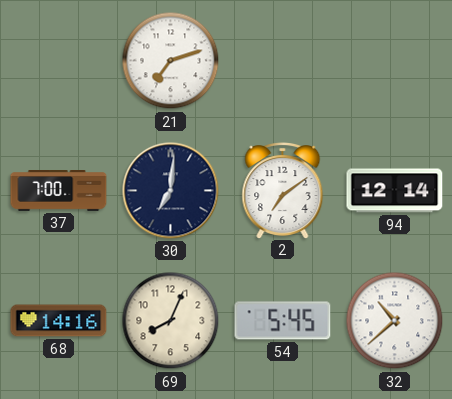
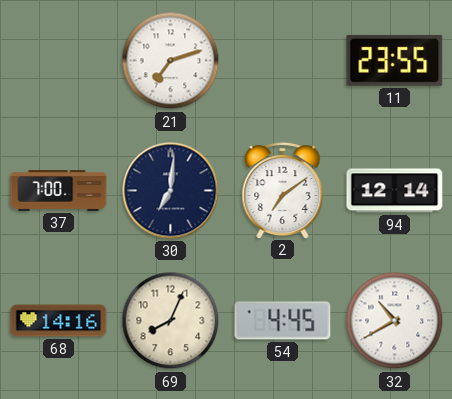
11: none -> 23:55 (395, 60)
54: 5:45 -> 4:45 (283, 321)
32: 10:38 -> 10:40 (395, 321)
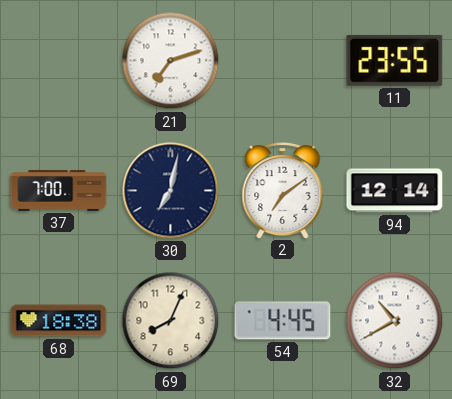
30: 7:01 -> 7:02 (171, 191)
68: 14:16 -> 18:38 (59, 321)
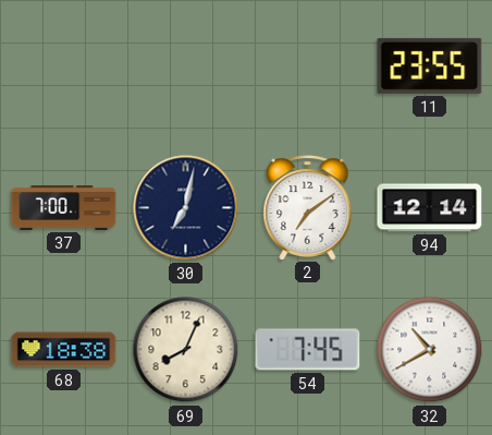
21: 7:12 -> none (171, 61)
54: 4:45 -> 7:45 (308, 350)
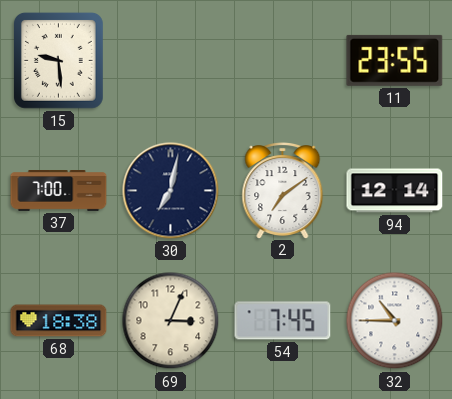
15: none -> 9:29 (58, 60)
69: 8:04 -> 3:04 (171, 321)
32: 10:40 -> 10:45 (395, 321)
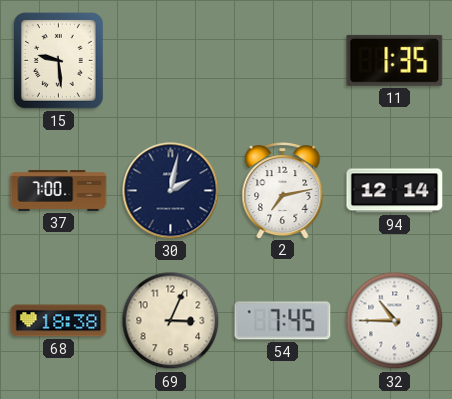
11: 23:55 -> 1:35 (395, 60)
30: 7:02 -> 2:02 (171, 191)
2: 7:09 -> 7:13 (283, 191)
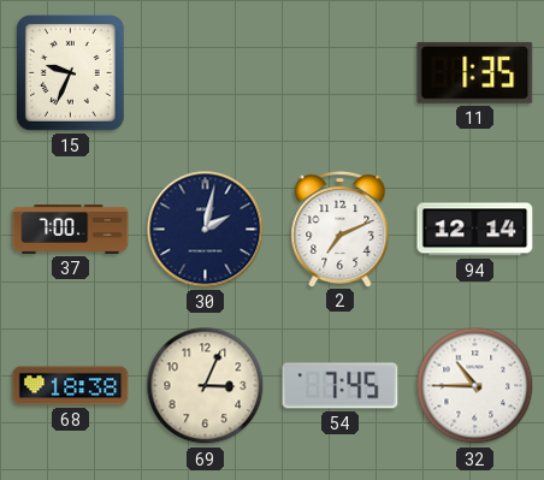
15: 9:29 -> 9:34 (70, 72)
2: 7:13 -> 7:11 (341, 230)
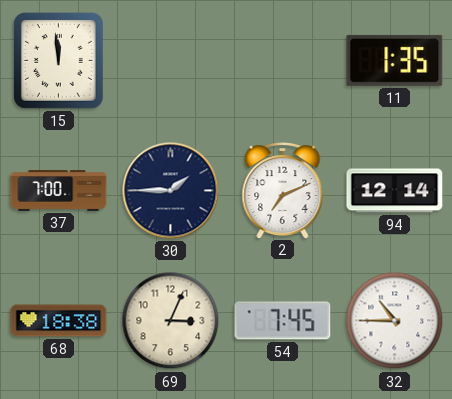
15: 9:34 -> 11:59 (58, 60)
30: 2:02 -> 1:45 (171, 191)
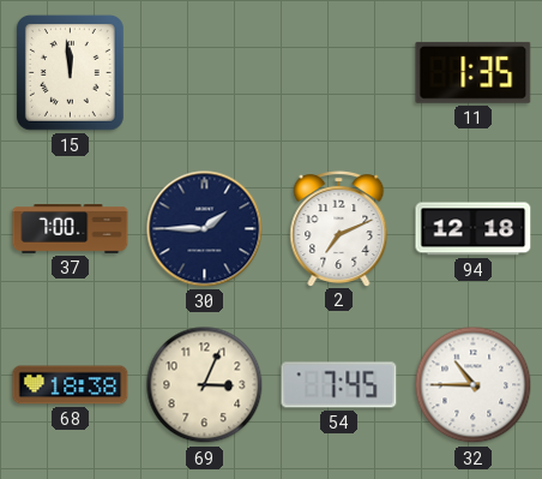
94: 12:14 -> 12:18 (474, 229)
